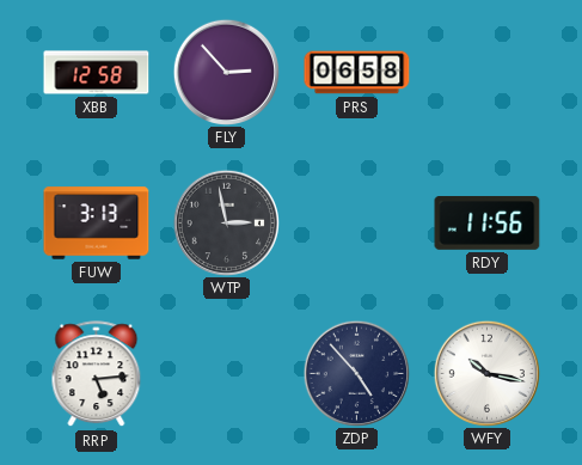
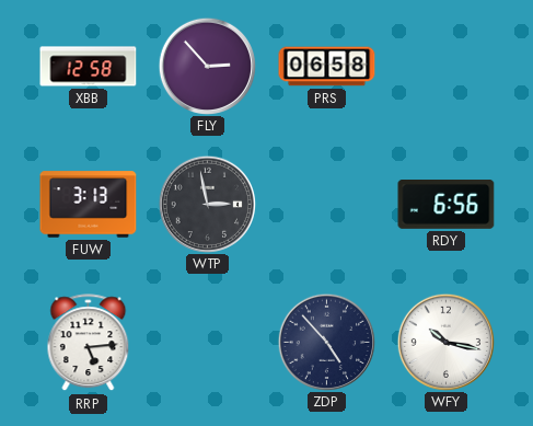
RDY: 11:56 -> 6:56 (447, 205)
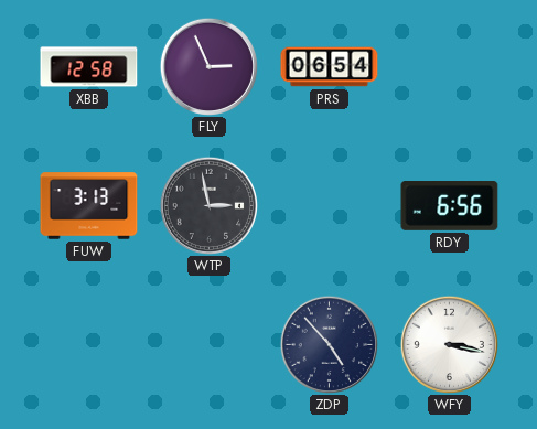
FLY: 2:53 -> 2:56 (208, 66)
PRS: 06:58 -> 06:54 (330, 67)
RRP: 5:14 -> none (89, 343)
WFY: 10:17 -> 3:17 (449, 344)
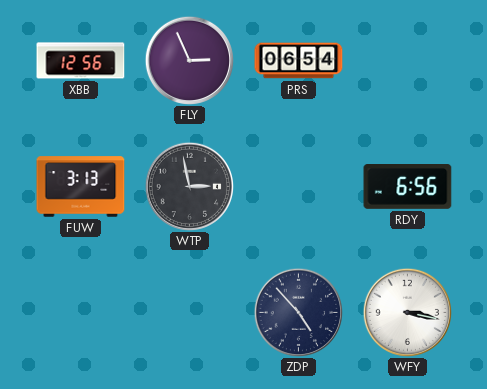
XBB: 12:58 -> 12:56 (81, 61)
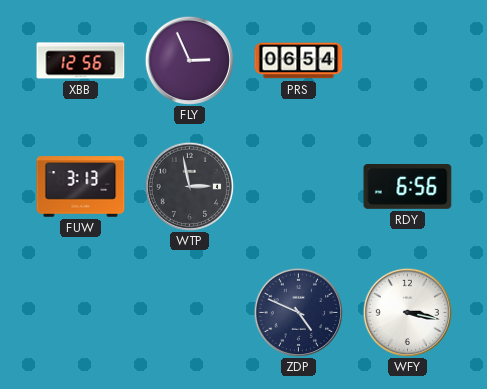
ZDP: 4:53 -> 4:49 (298, 312)
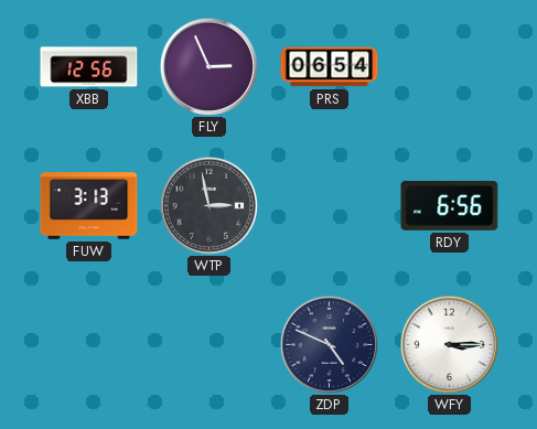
WFY: 3:17 -> 3:15 (449, 344)
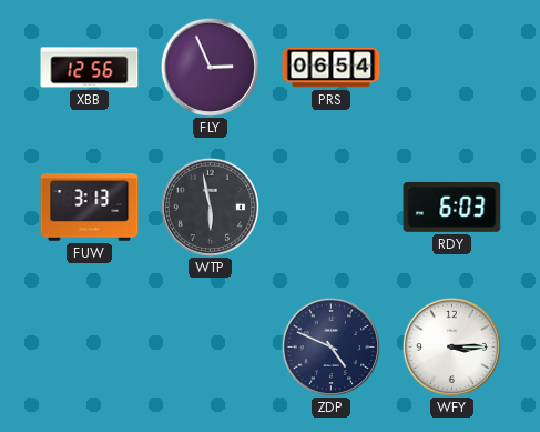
WTP: 2:58 -> 5:58 (210, 207)
RDY: 6:56 -> 6:03 (452, 208)
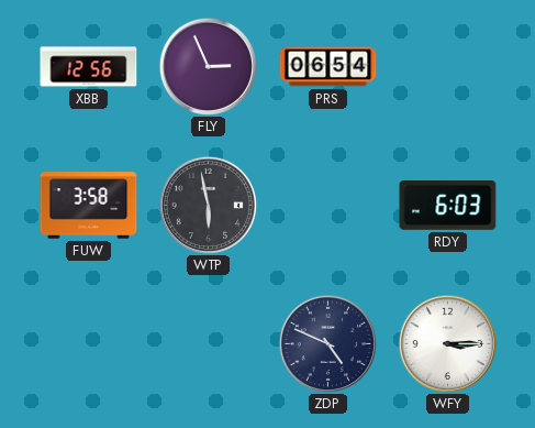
FUW: 3:13 -> 3:58 (89, 206)
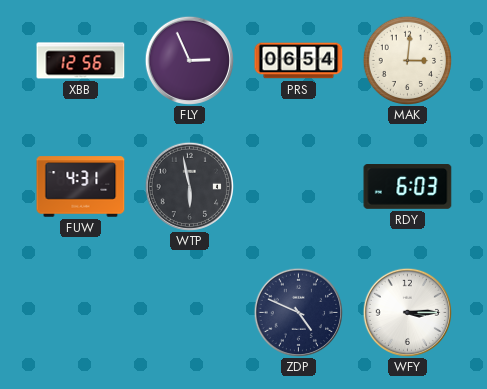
MAK: none -> 3:01 (407, 60)
FUW: 3:58 -> 4:31 (81, 187)
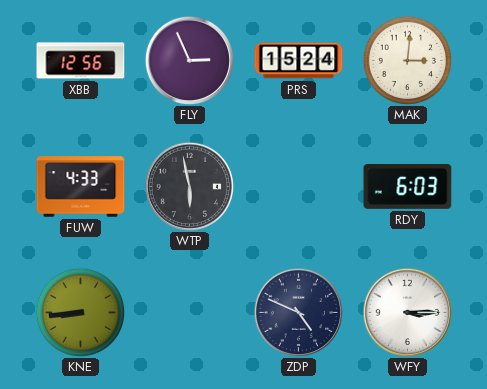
PRS: 06:54 -> 15:24 (299, 61)
FUW: 4:31 -> 4:33 (81, 187)
KNE: none -> 8:44 (80, 312)
